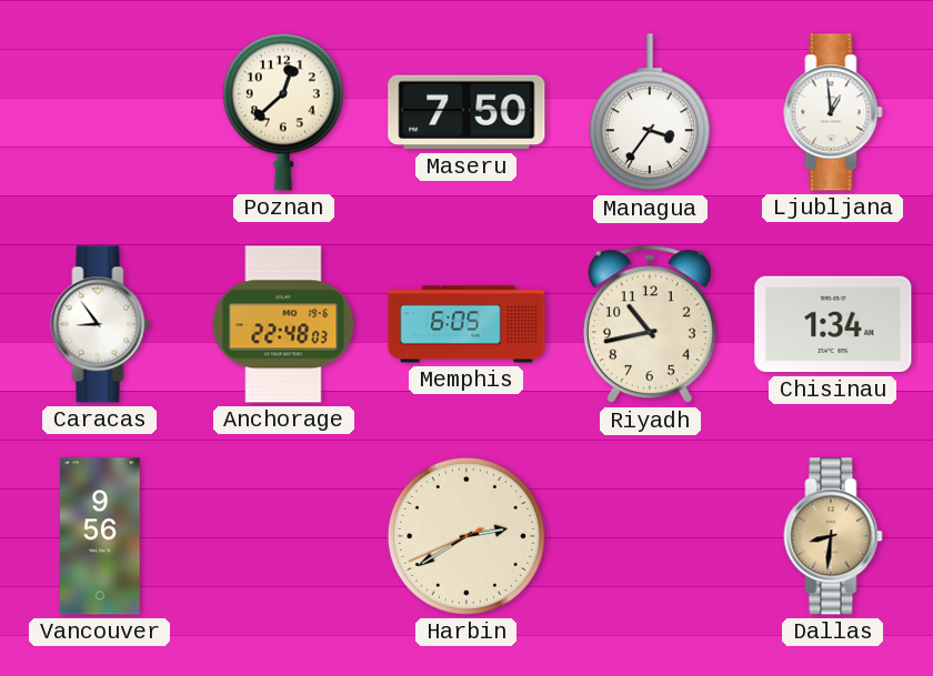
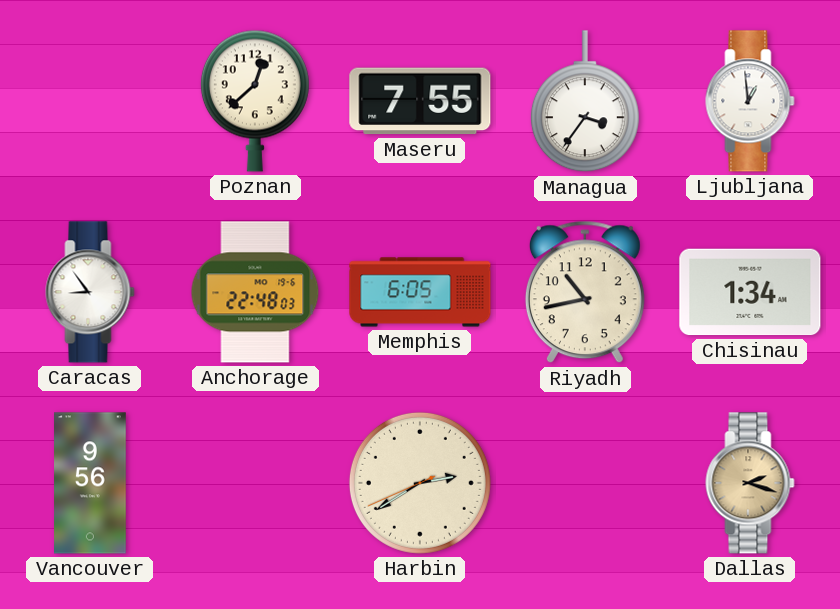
Maseru: 7:50 -> 7:55 (420, 101)
Dallas: 8:31 -> 2:18 (750, 483)
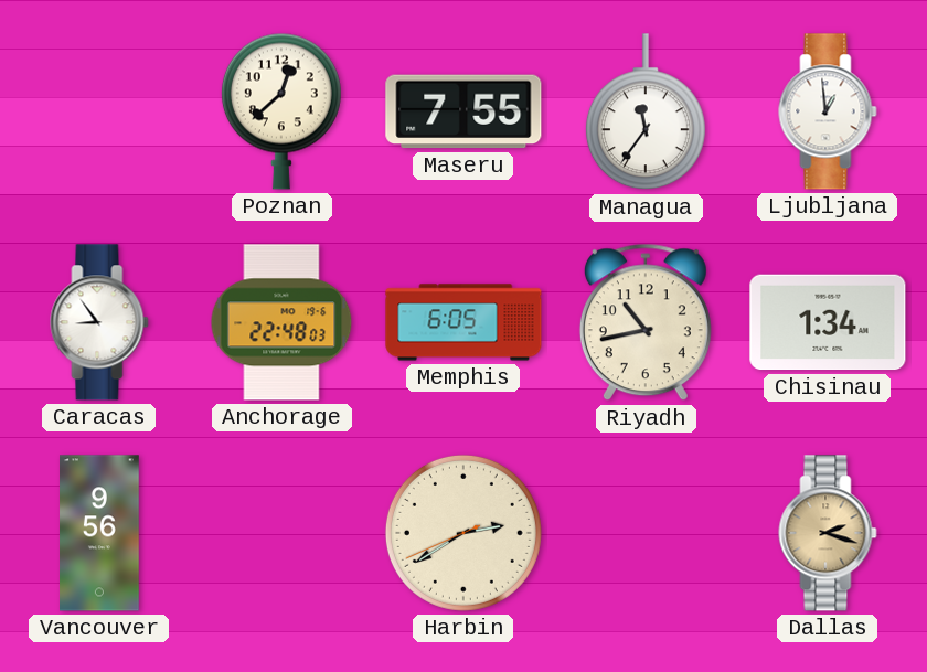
Managua: 3:36 -> 11:36 (646, 113)
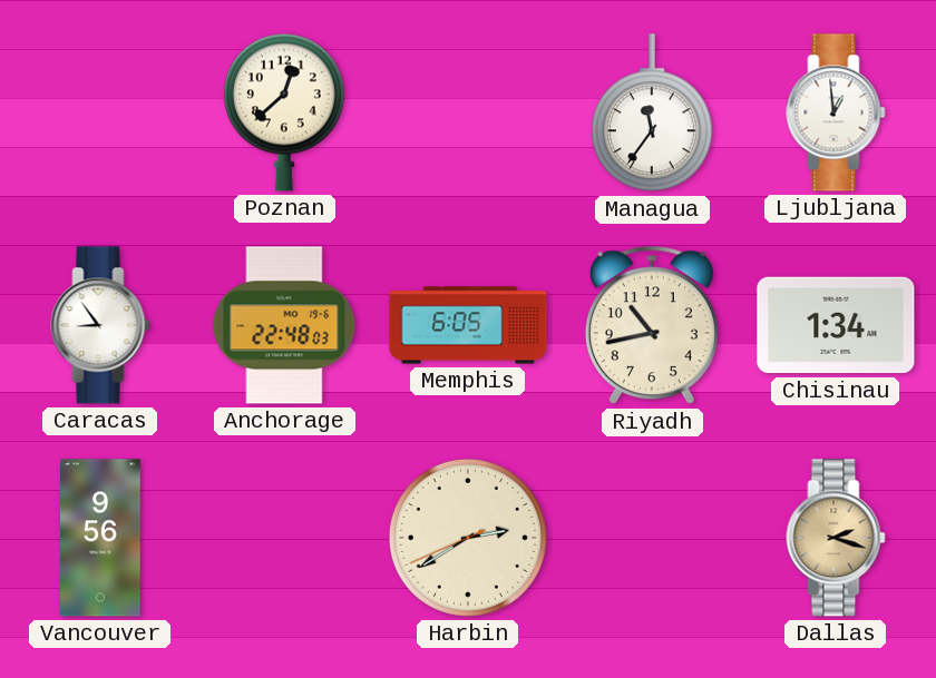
Maseru: 7:55 -> none (464, 111)
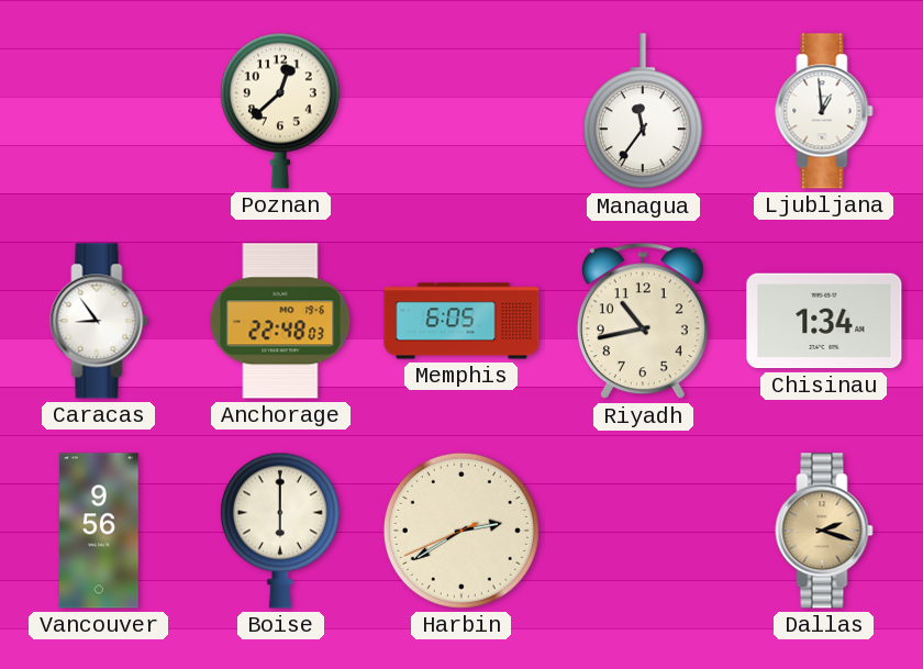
Boise: none -> 6:00 (280, 531)
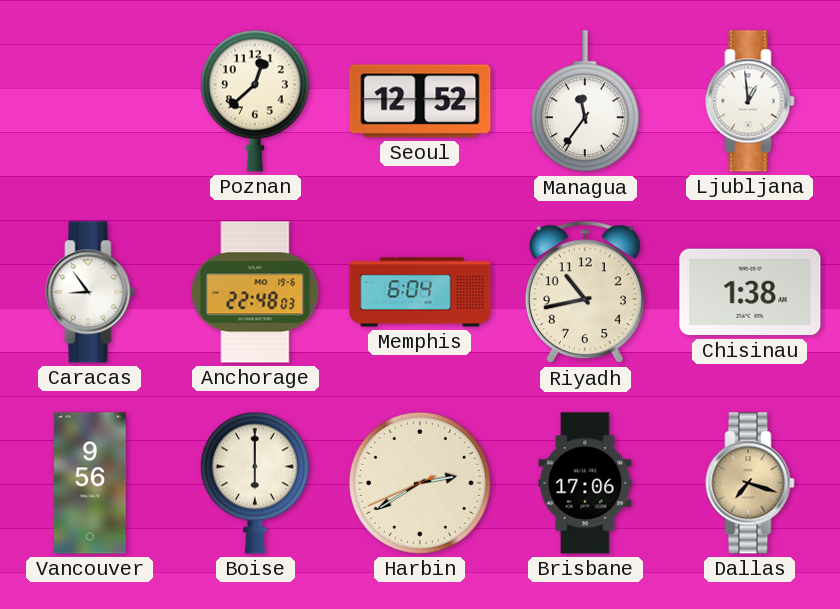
Seoul: none -> 12:52 (420, 101)
Memphis: 6:05 -> 6:04 (420, 292)
Chisinau: 1:34 -> 1:38 (750, 292)
Brisbane: none -> 17:06 (585, 483)
Dallas: 2:18 -> 7:18 (750, 483)
